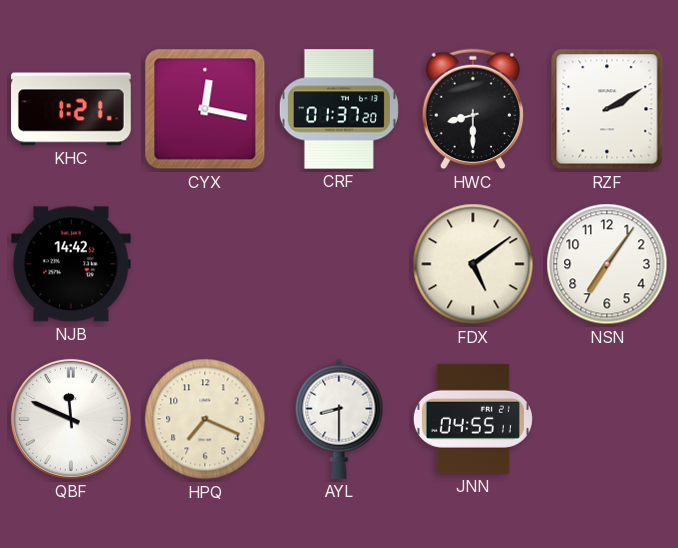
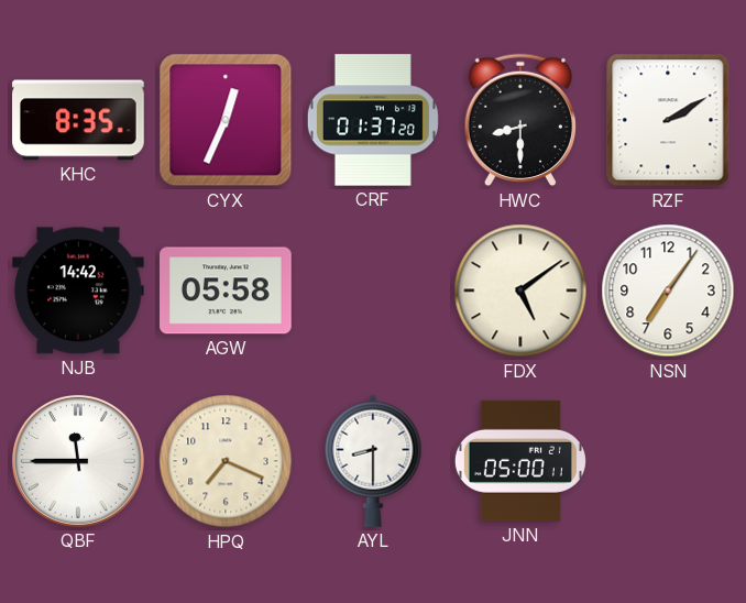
KHC: 1:21 -> 8:35 (78, 120)
CYX: 12:17 -> 12:34 (226, 120)
AGW: none -> 05:58 (227, 290)
QBF: 11:49 -> 11:45 (78, 461)
JNN: 04:55 -> 05:00 (520, 461)
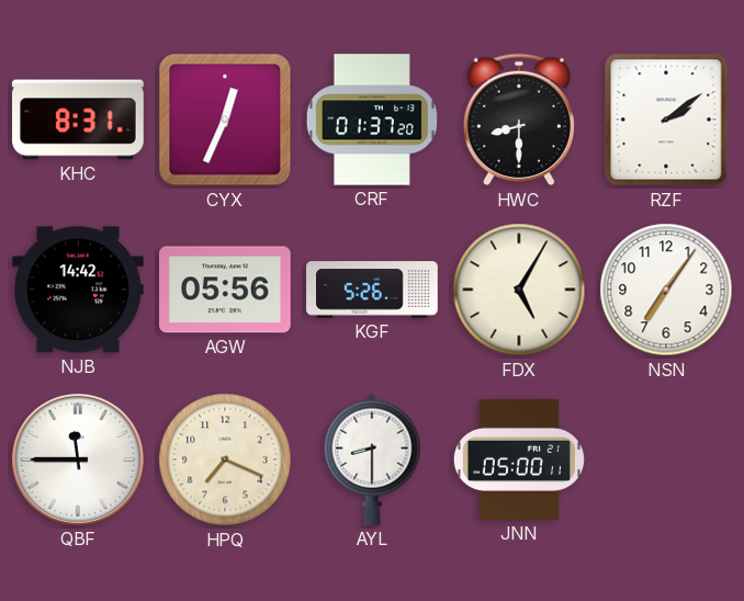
KHC: 8:35 -> 8:31 (78, 120)
RZF: 2:10 -> 2:09 (666, 120)
AGW: 05:58 -> 05:56 (226, 290)
KGF: none -> 5:26 (372, 290)
FDX: 5:09 -> 5:05 (519, 290)
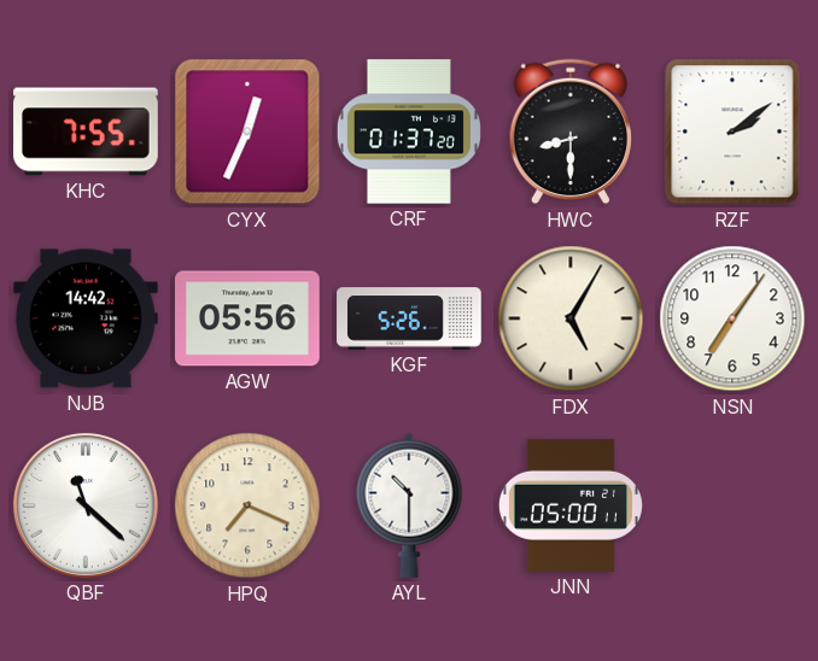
KHC: 8:31 -> 7:55 (86, 131)
QBF: 11:45 -> 11:22 (86, 505)
AYL: 8:30 -> 10:30 (409, 505)
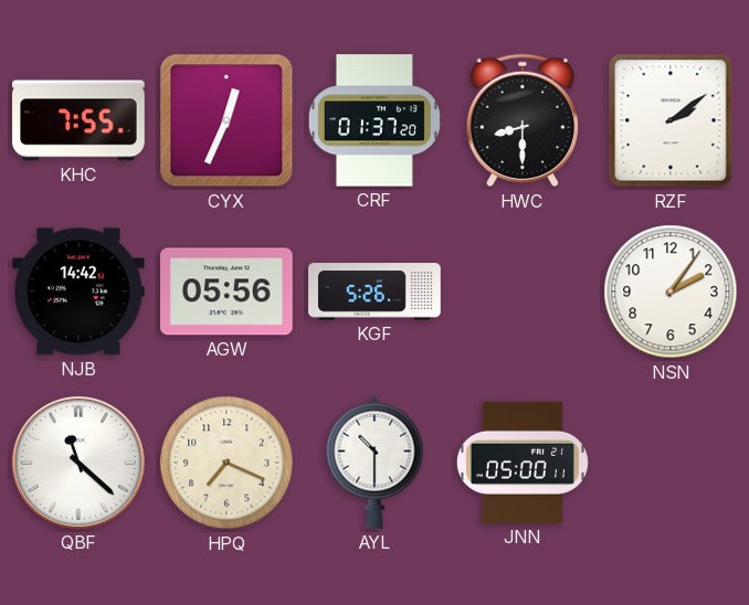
FDX: 5:05 -> none (571, 318)
NSN: 7:06 -> 2:06 (671, 291)
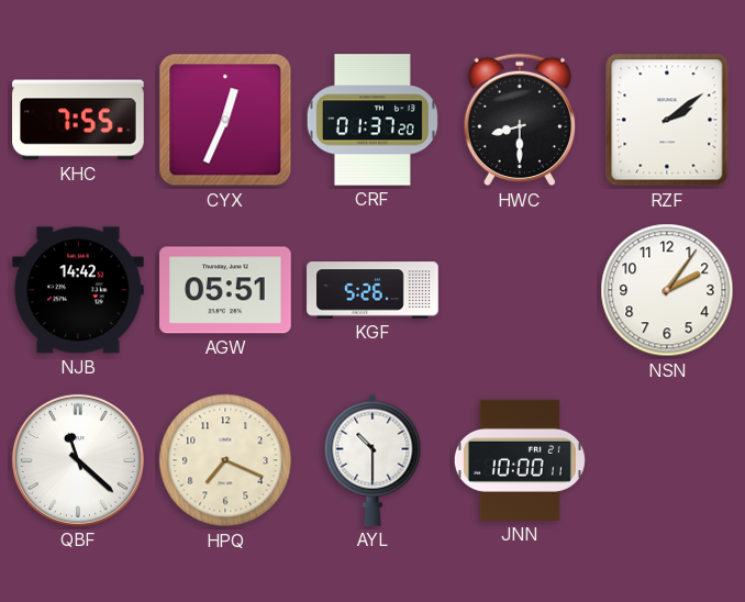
AGW: 05:56 -> 05:51 (226, 290)
JNN: 05:00 -> 10:00 (520, 460)
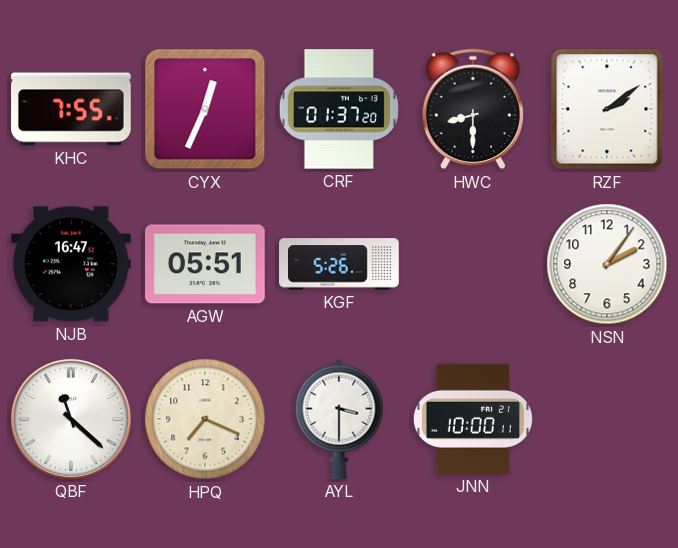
NJB: 14:42 -> 16:47 (72, 264)
AYL: 10:30 -> 3:30 (339, 419)
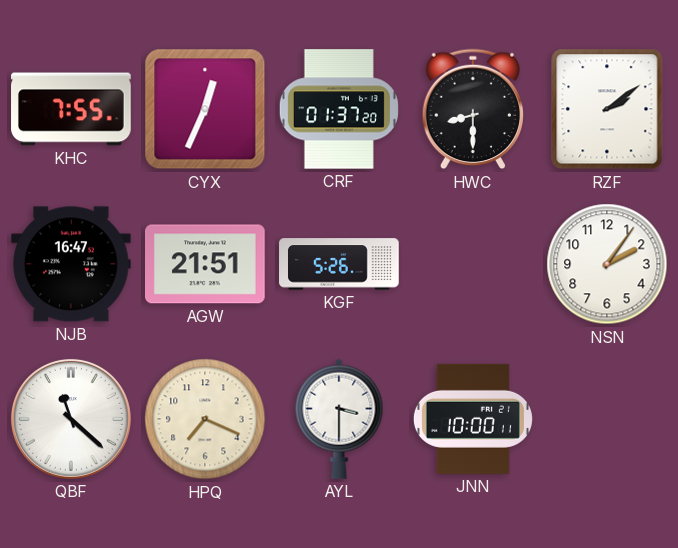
AGW: 05:51 -> 21:51 (206, 264)
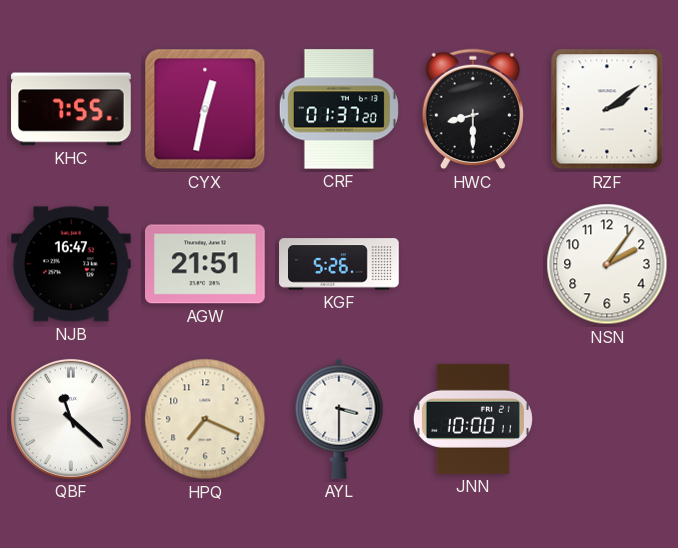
CYX: 12:34 -> 12:32 (205, 109)
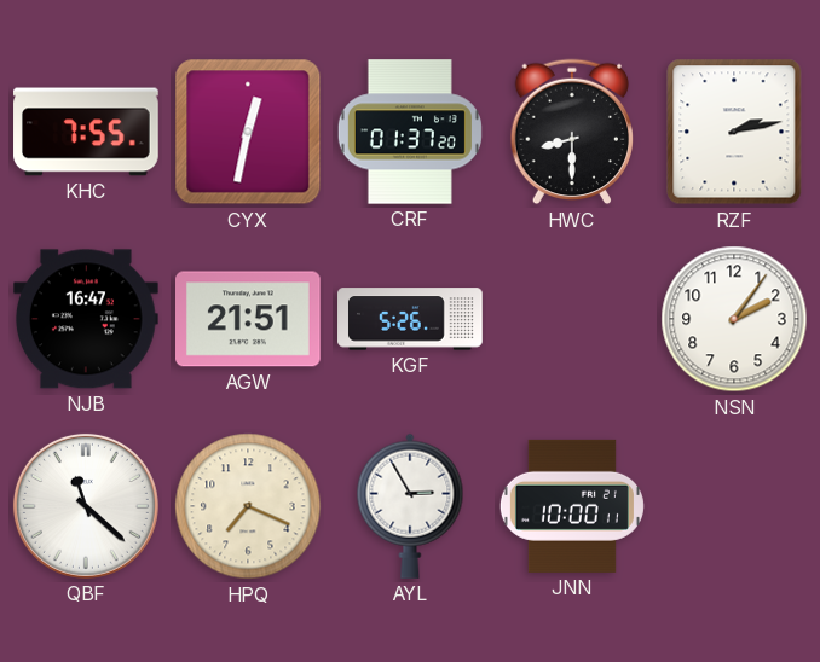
RZF: 2:09 -> 2:13 (734, 132)
AYL: 3:30 -> 2:55 (410, 506)
